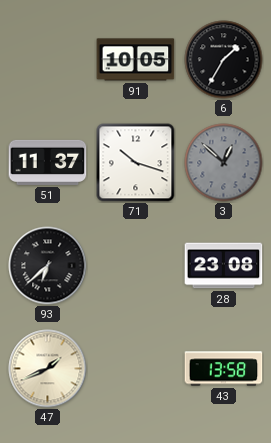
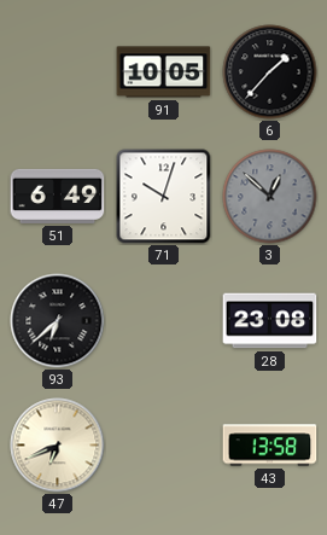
6: 1:35 -> 1:37 (270, 72)
51: 11:37 -> 6:49 (58, 196)
71: 10:18 -> 10:03 (164, 197)
47: 1:41 -> 6:41 (58, 446)
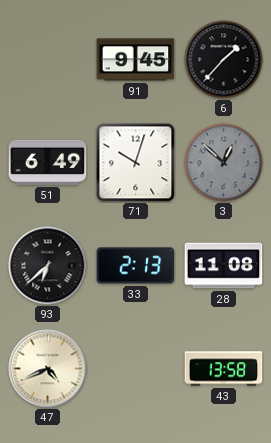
91: 10:05 -> 9:45 (136, 60)
33: none -> 2:13 (136, 266)
28: 23:08 -> 11:08 (224, 266)
47: 6:41 -> 4:41 (48, 369)
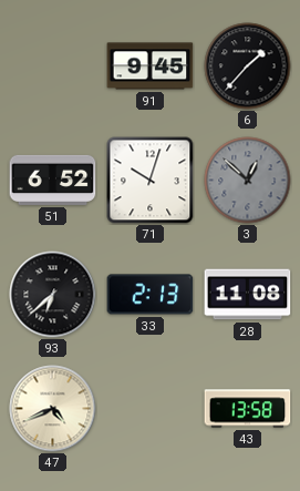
51: 6:49 -> 6:52 (53, 180)
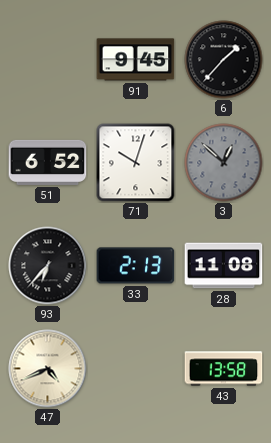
93: 6:38 -> 6:37 (48, 266)
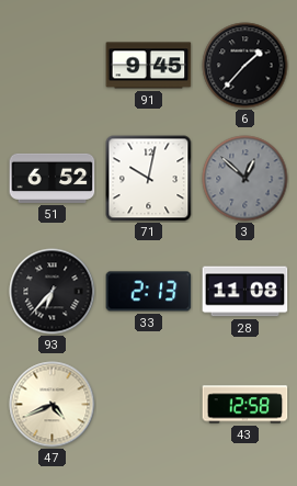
71: 10:03 -> 10:02 (149, 179)
43: 13:58 -> 12:58 (245, 405)
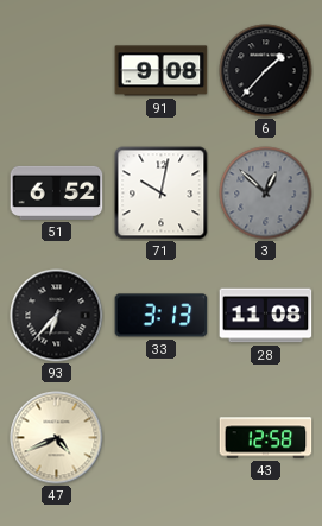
91: 9:45 -> 9:08 (162, 71)
33: 2:13 -> 3:13 (162, 316)
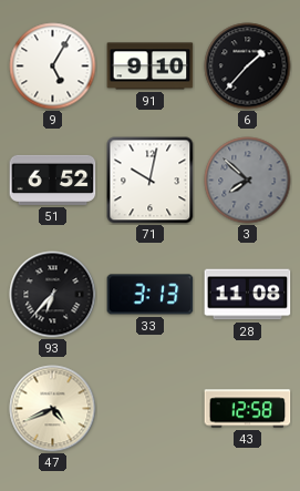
9: none -> 5:05 (53, 67)
91: 9:08 -> 9:10 (151, 67)
3: 12:52 -> 7:52 (248, 181)
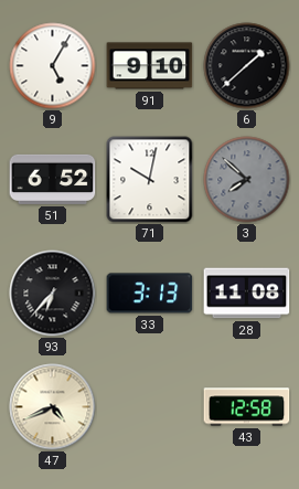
6: 1:37 -> 1:38 (247, 66)
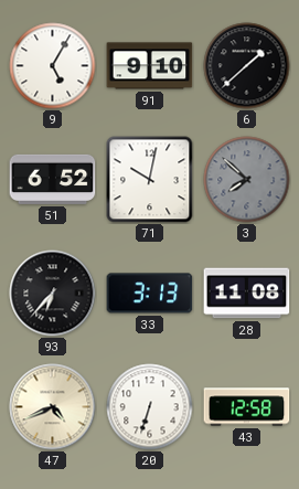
20: none -> 6:33 (150, 407)
